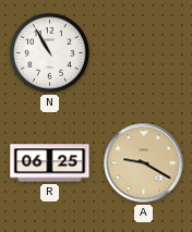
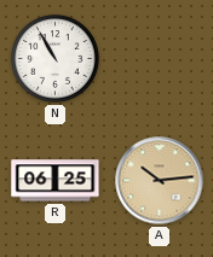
A: 9:20 -> 10:14 (160, 181)
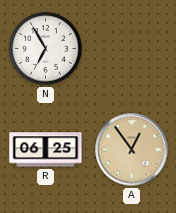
N: 10:55 -> 6:55 (46, 49)
A: 10:14 -> 12:54 (132, 150)
